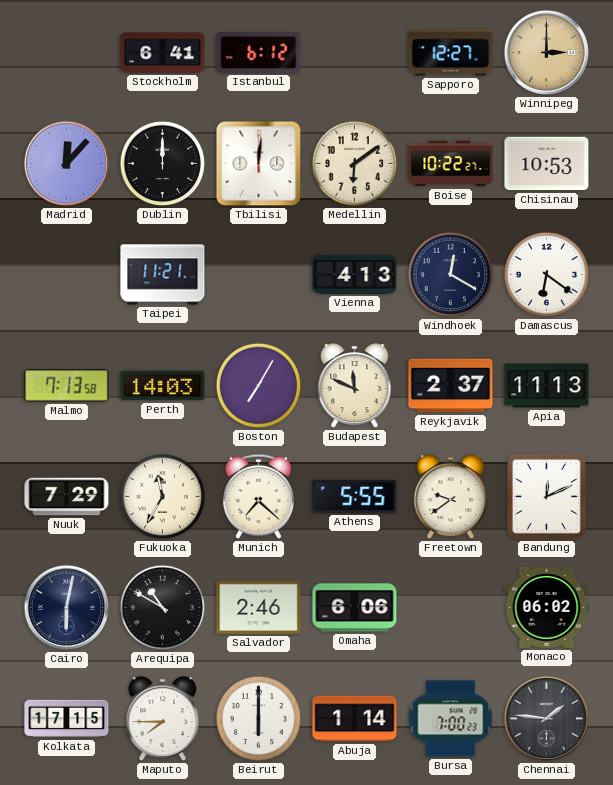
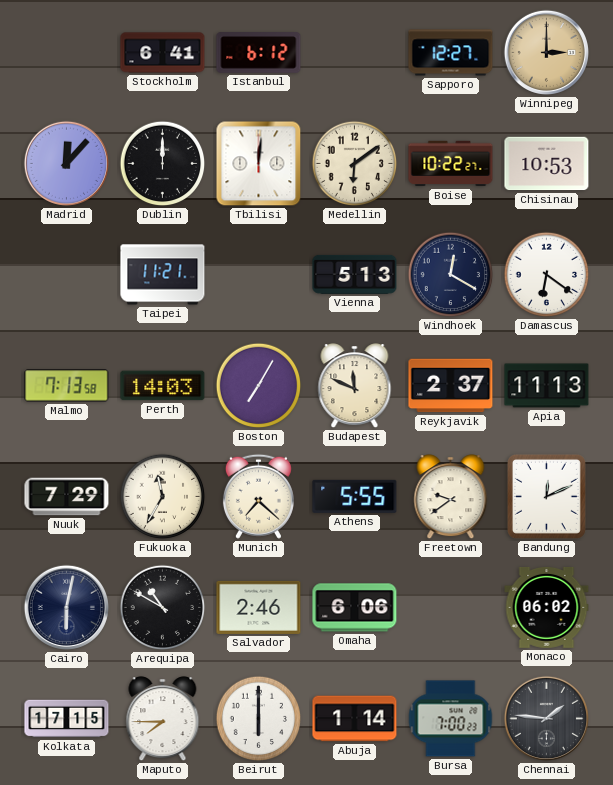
Vienna: 4:13 -> 5:13 (355, 274)
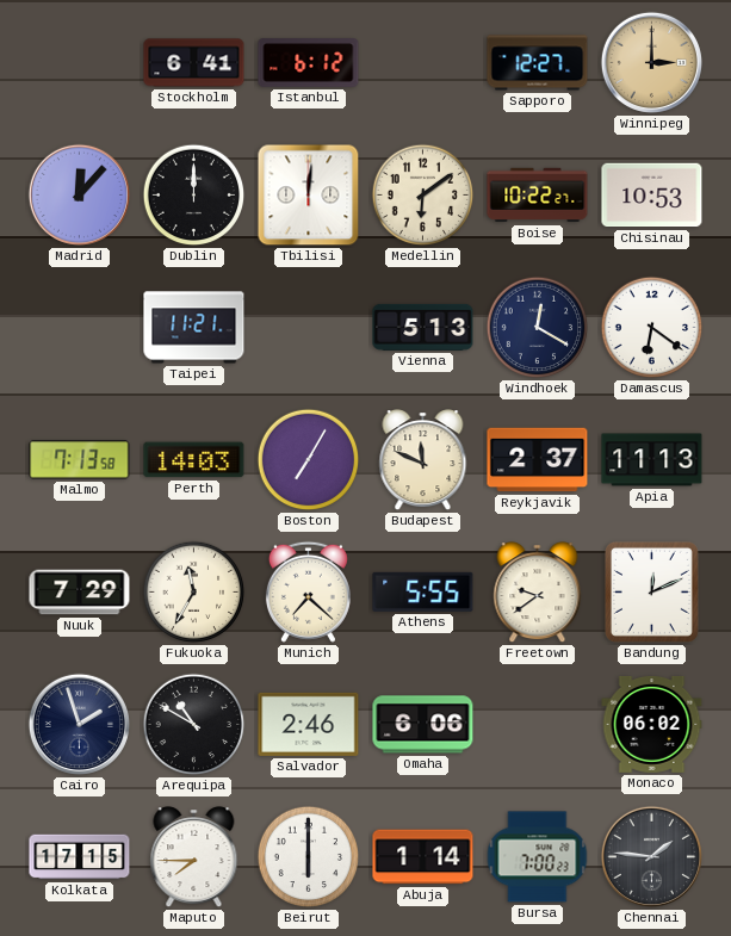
Cairo: 6:02 -> 1:57 (79, 724)
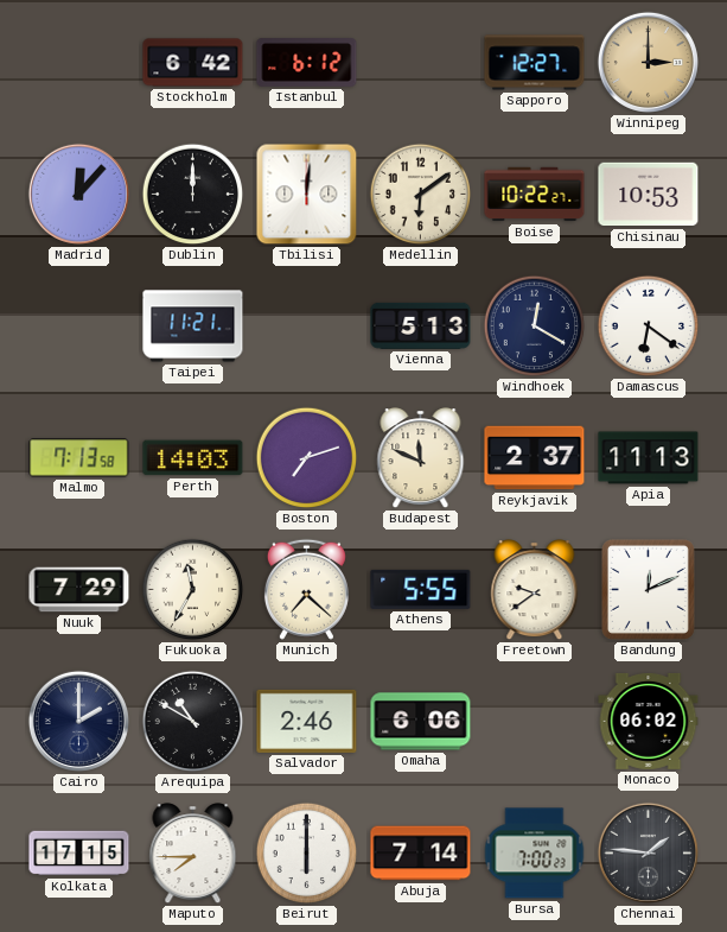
Stockholm: 6:41 -> 6:42 (193, 63)
Boston: 7:05 -> 7:12 (307, 458)
Cairo: 1:57 -> 2:00 (78, 721)
Abuja: 1:14 -> 7:14 (421, 854)
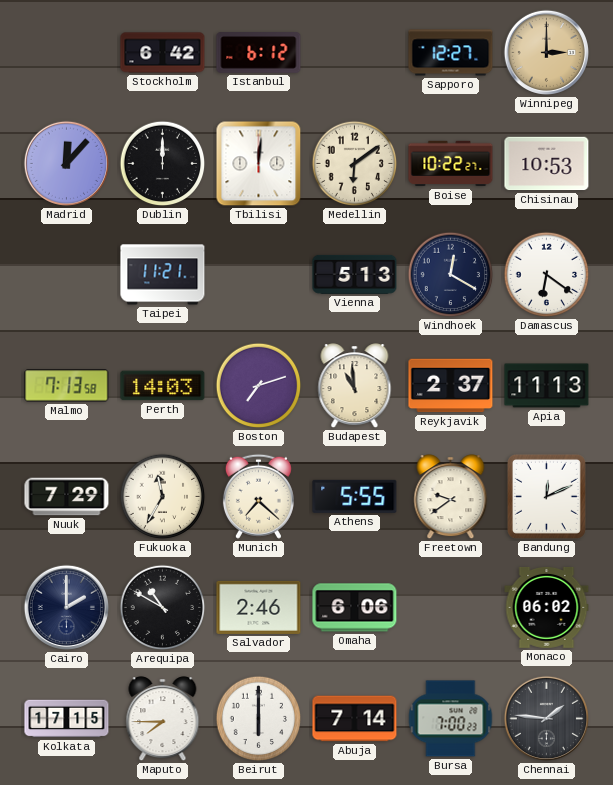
Budapest: 11:49 -> 10:59 (355, 386)
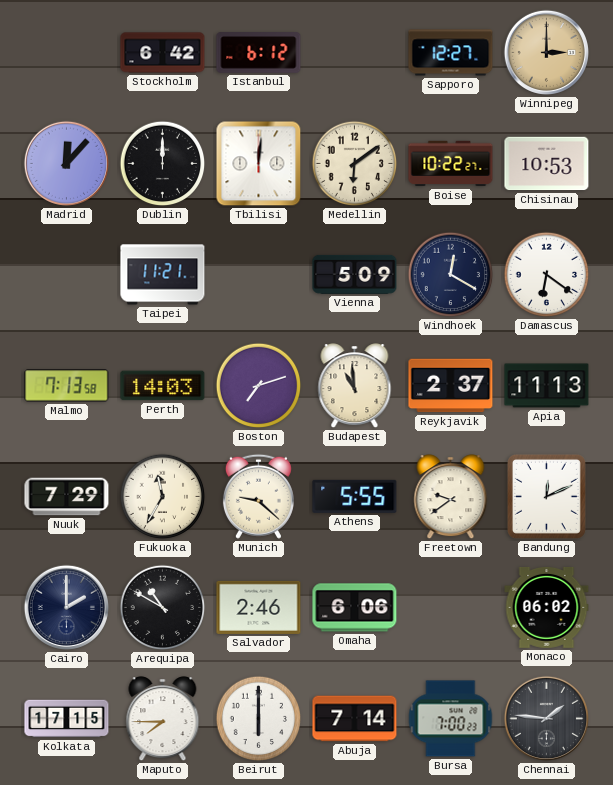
Vienna: 5:13 -> 5:09 (355, 274)
Munich: 7:22 -> 9:22 (258, 496)
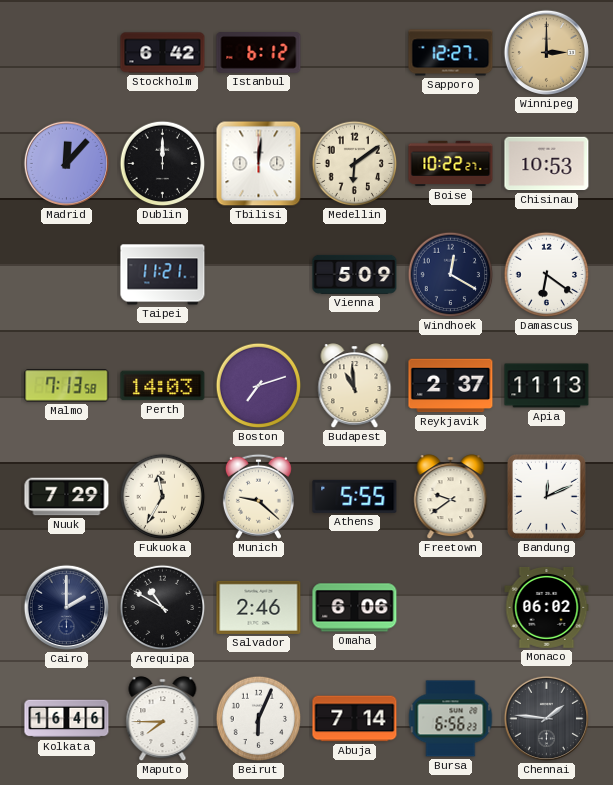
Kolkata: 17:15 -> 16:46 (67, 719)
Beirut: 6:00 -> 6:04 (259, 719)
Bursa: 7:00 -> 6:56 (451, 719)
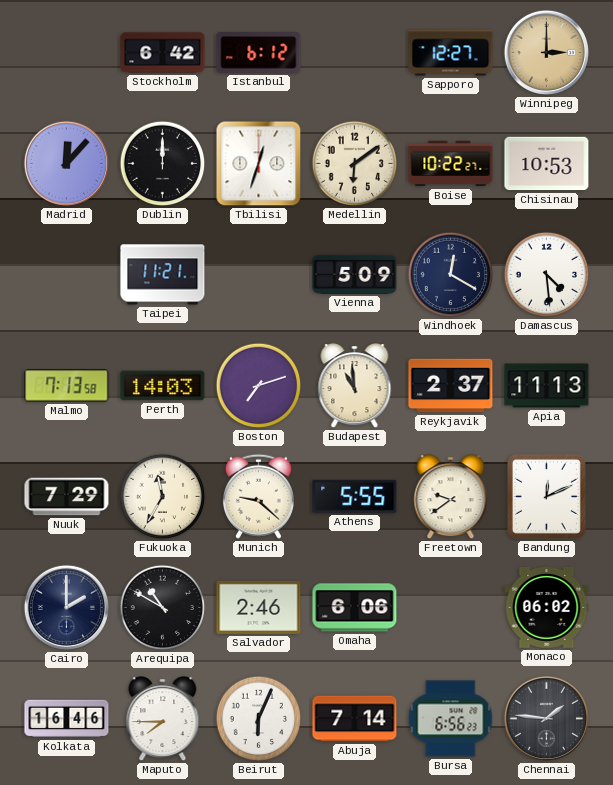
Tbilisi: 12:01 -> 12:33 (259, 164)
Damascus: 6:21 -> 4:29 (547, 275)
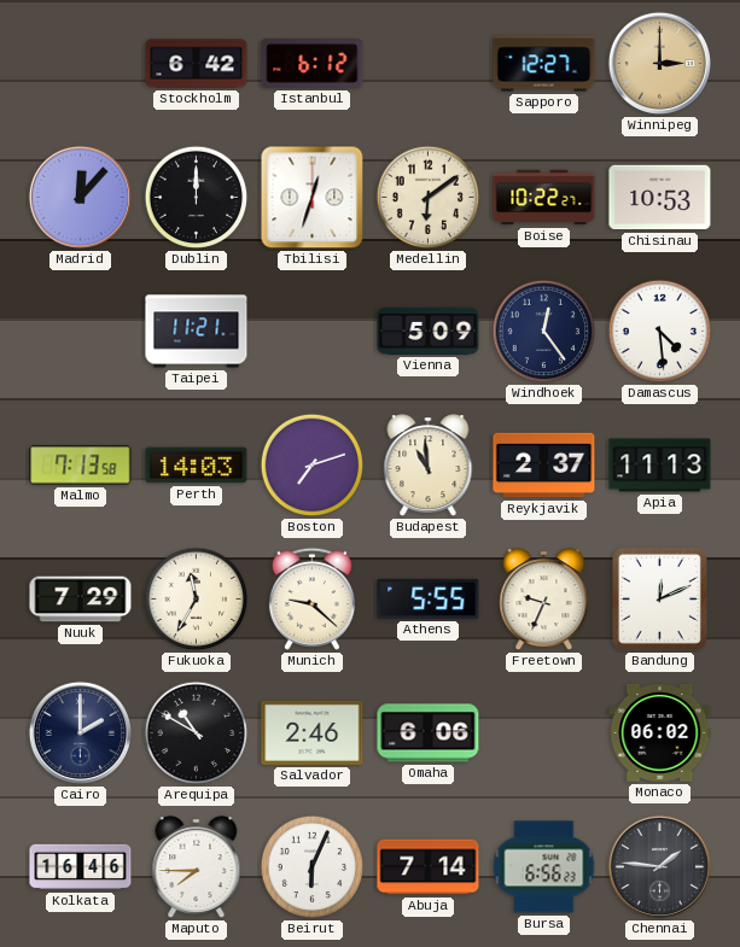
Windhoek: 12:20 -> 12:24 (544, 332)
Freetown: 9:39 -> 9:34 (544, 600)
